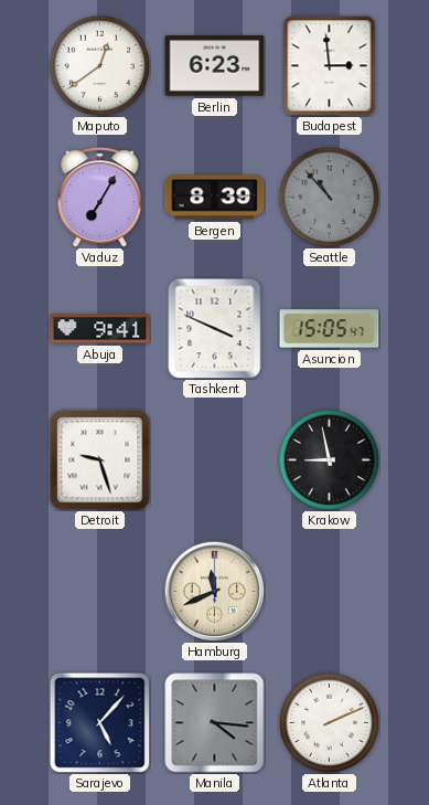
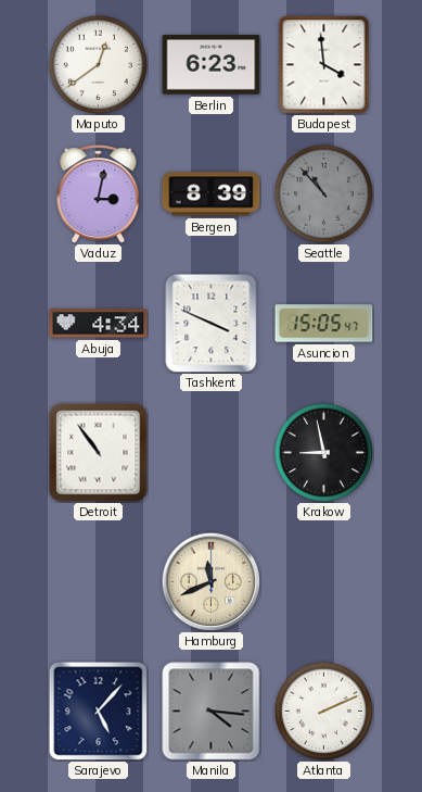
Budapest: 2:59 -> 3:59 (324, 65)
Vaduz: 7:05 -> 3:02 (99, 194)
Abuja: 9:41 -> 4:34 (99, 324)
Detroit: 9:27 -> 10:54 (99, 453)
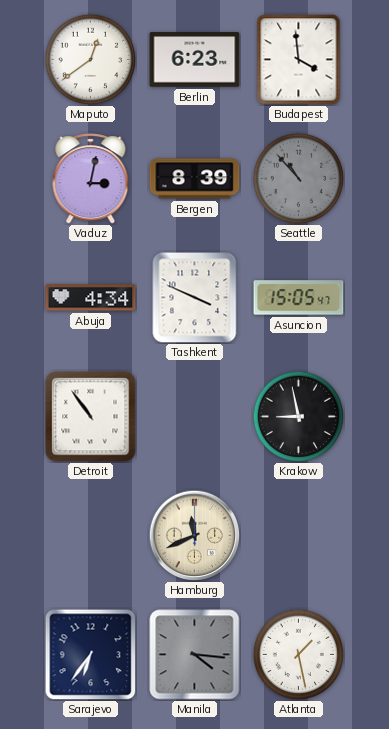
Sarajevo: 5:07 -> 6:36 (91, 655)
Atlanta: 2:11 -> 1:28 (298, 654)
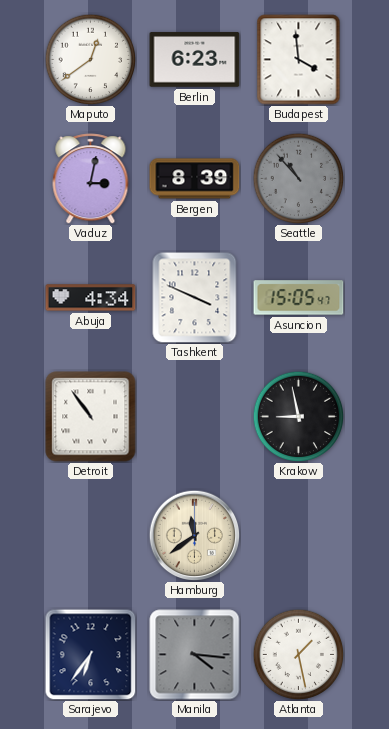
Hamburg: 11:41 -> 11:39 (194, 535)
